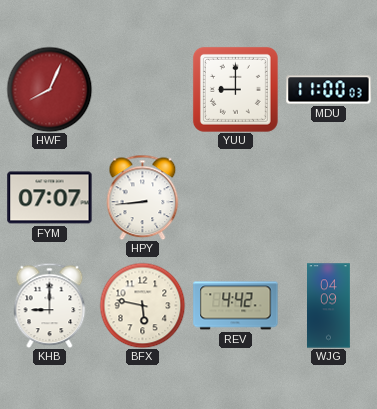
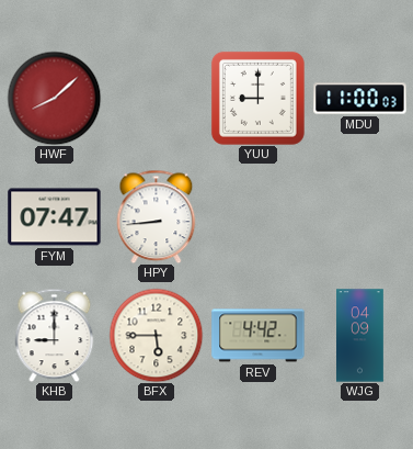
HWF: 8:04 -> 8:08 (54, 98)
FYM: 07:07 -> 07:47 (55, 217)
BFX: 5:47 -> 5:45 (156, 335)
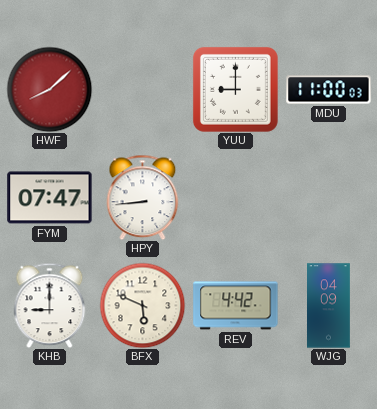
BFX: 5:45 -> 5:49 (142, 305)
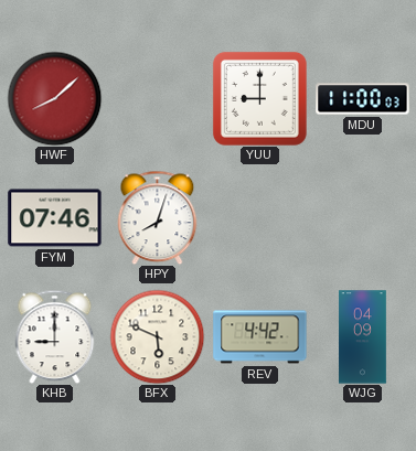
FYM: 07:47 -> 07:46 (55, 218)
HPY: 8:44 -> 8:03 (158, 217)
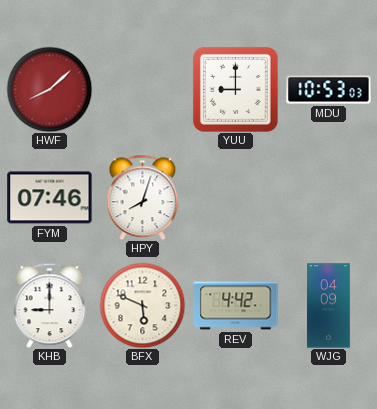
MDU: 11:00 -> 10:53 (329, 90)
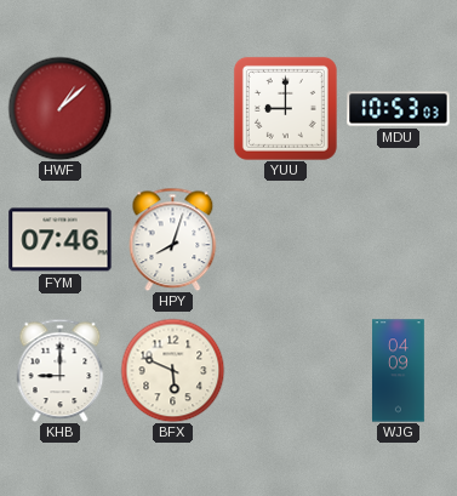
HWF: 8:08 -> 1:08 (59, 108)
REV: 4:42 -> none (236, 306)
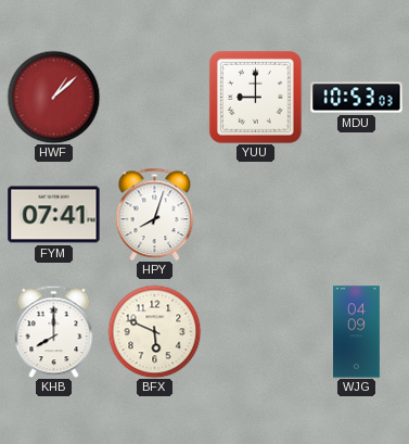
FYM: 07:46 -> 07:41 (54, 215)
KHB: 9:00 -> 8:00 (54, 331)
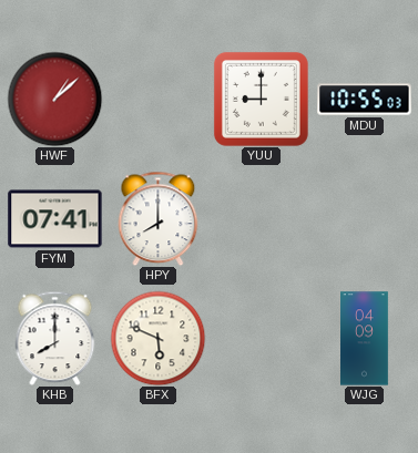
MDU: 10:53 -> 10:55 (365, 100)
HPY: 8:03 -> 8:00 (159, 218)
